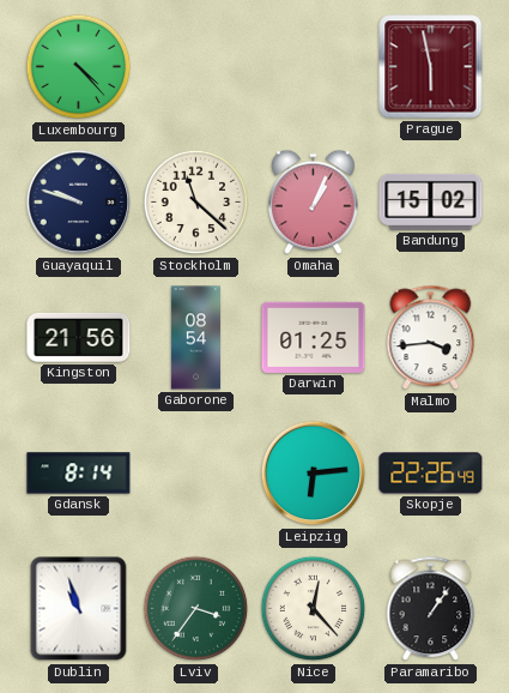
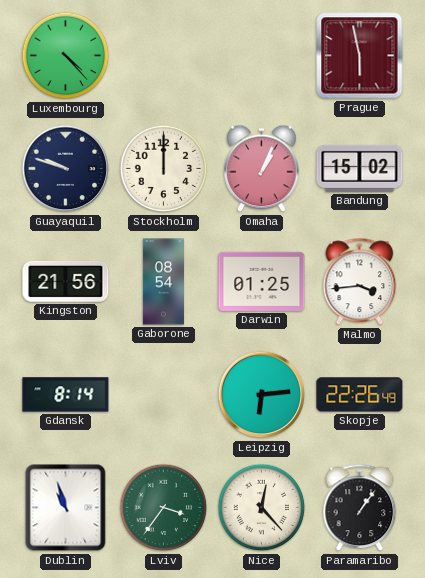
Stockholm: 11:22 -> 12:00 (164, 169)
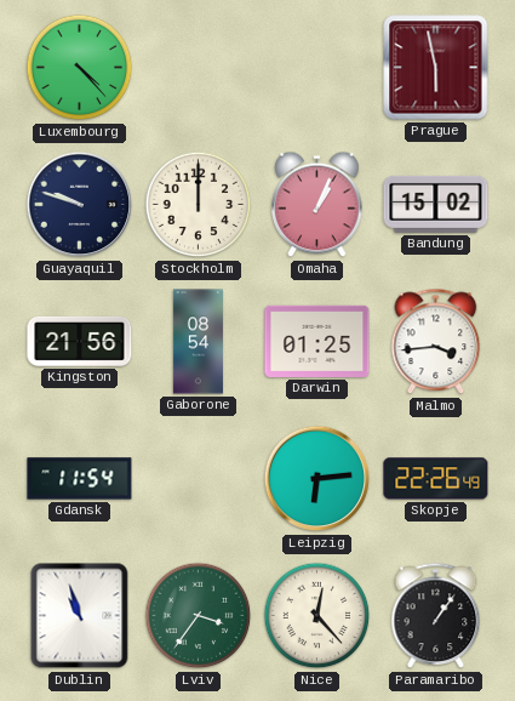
Gdansk: 8:14 -> 11:54 (80, 479)
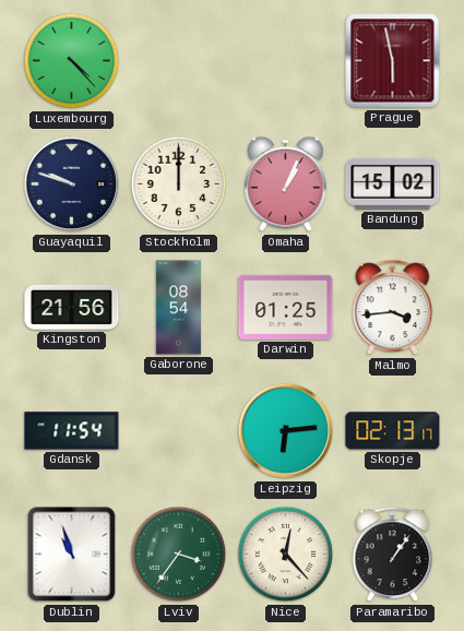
Skopje: 22:26 -> 02:13 (393, 431)
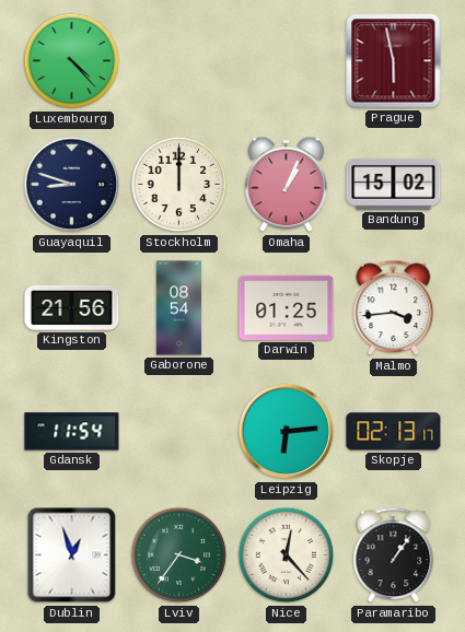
Guayaquil: 9:48 -> 8:48 (72, 185)
Dublin: 10:57 -> 12:57 (72, 555)
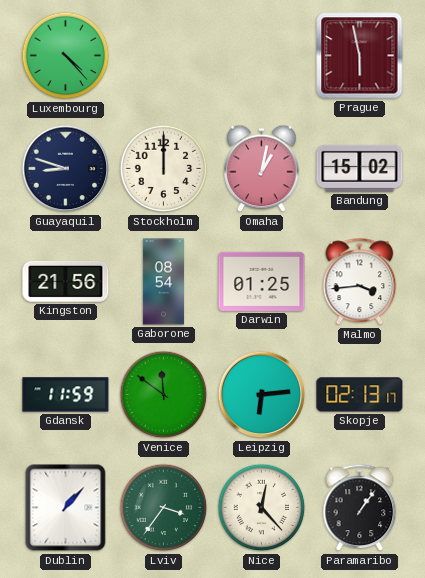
Omaha: 1:04 -> 1:02 (262, 169)
Gdansk: 11:54 -> 11:59 (66, 395)
Venice: none -> 11:51 (164, 395)
Dublin: 12:57 -> 1:07 (66, 508)
